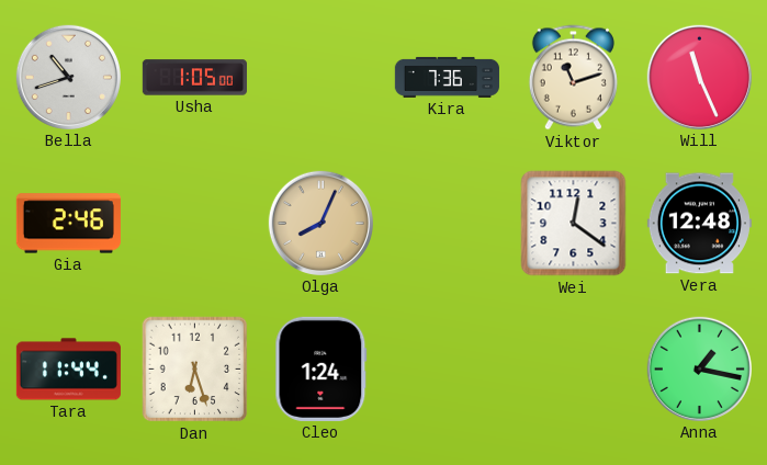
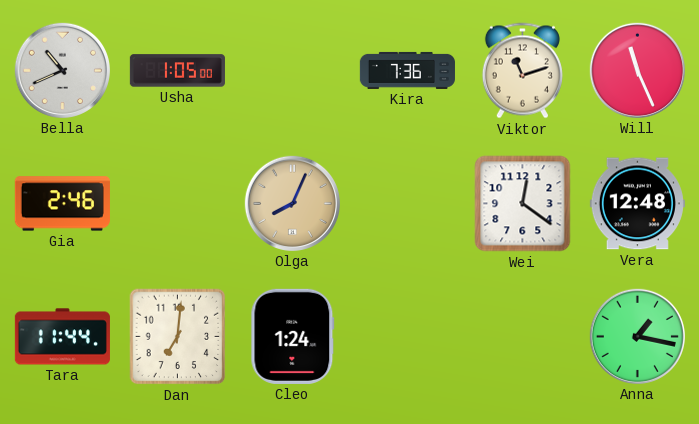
Bella: 10:42 -> 10:41 (62, 70)
Dan: 6:27 -> 7:01 (178, 337)
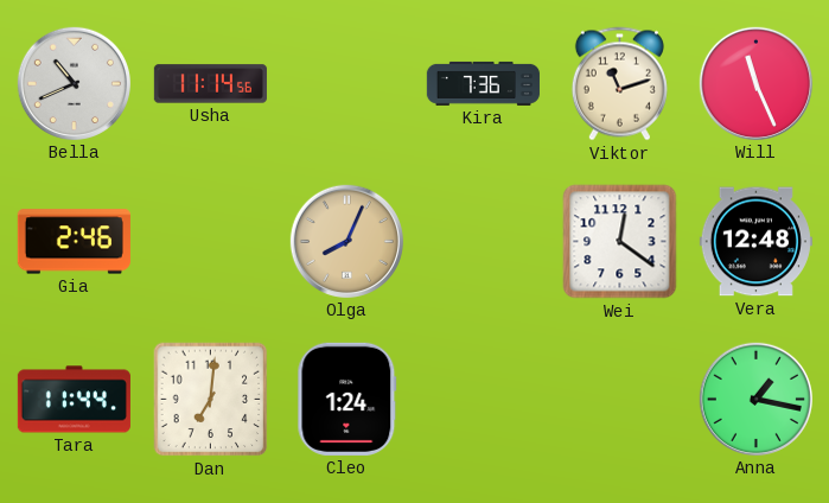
Usha: 1:05 -> 11:14 (210, 84)
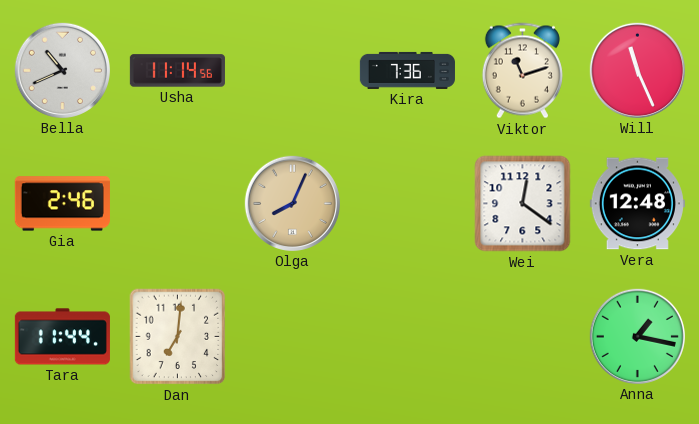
Cleo: 1:24 -> none (347, 399)
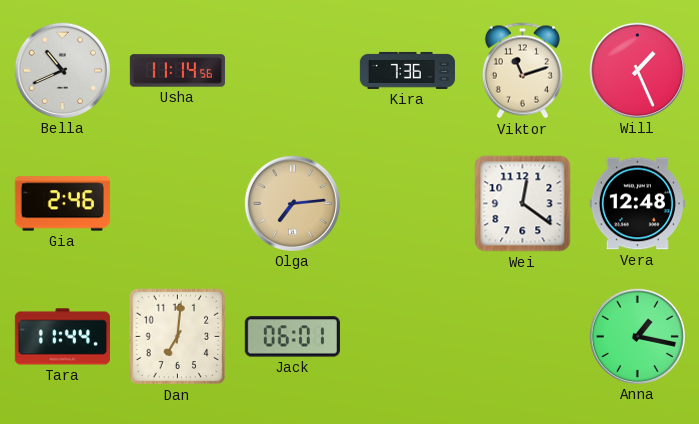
Will: 11:26 -> 1:26 (637, 70)
Olga: 8:04 -> 7:14 (292, 203)
Jack: none -> 06:01 (292, 337)
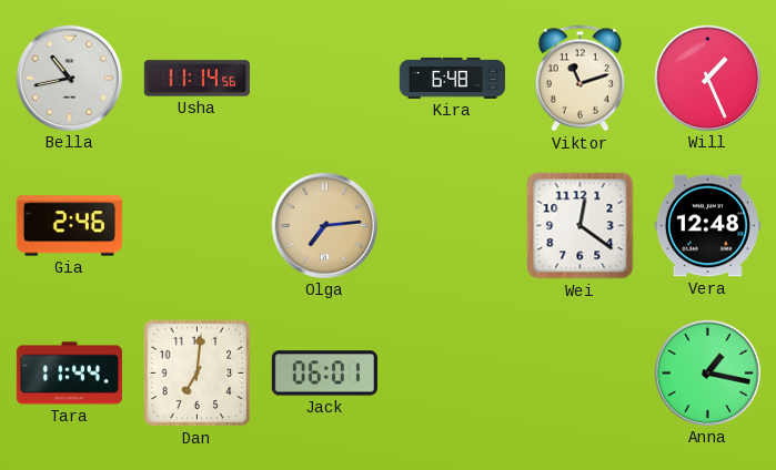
Bella: 10:41 -> 10:43 (69, 78)
Kira: 7:36 -> 6:48 (452, 78)
